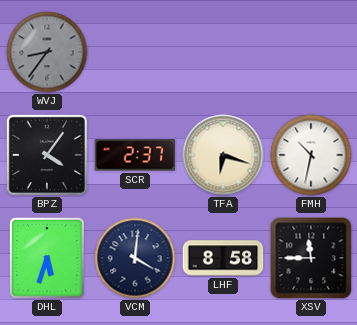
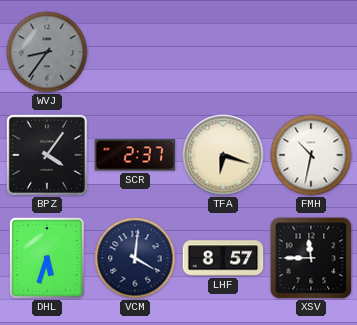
LHF: 8:58 -> 8:57 (223, 258)
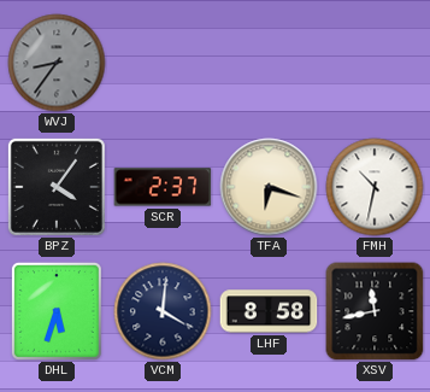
LHF: 8:57 -> 8:58 (269, 311)
XSV: 11:45 -> 11:43 (375, 311)
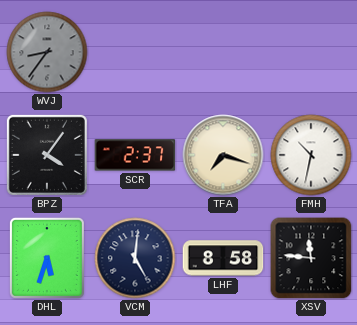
TFA: 6:18 -> 7:18 (223, 155)
VCM: 4:01 -> 5:01 (135, 258)
XSV: 11:43 -> 11:46 (311, 258)
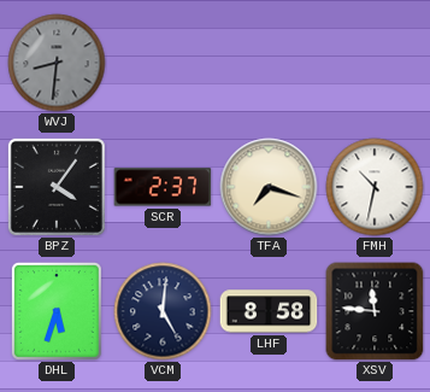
WVJ: 8:36 -> 8:31 (57, 63)
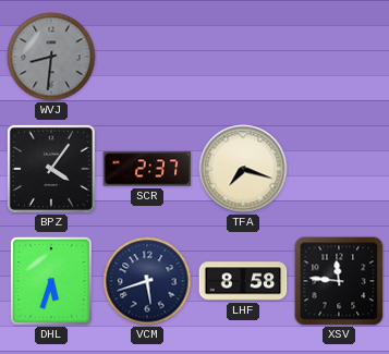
FMH: 10:32 -> none (375, 187)
VCM: 5:01 -> 5:42 (147, 281)
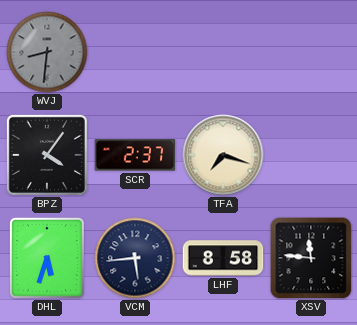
VCM: 5:42 -> 5:44 (135, 258)
